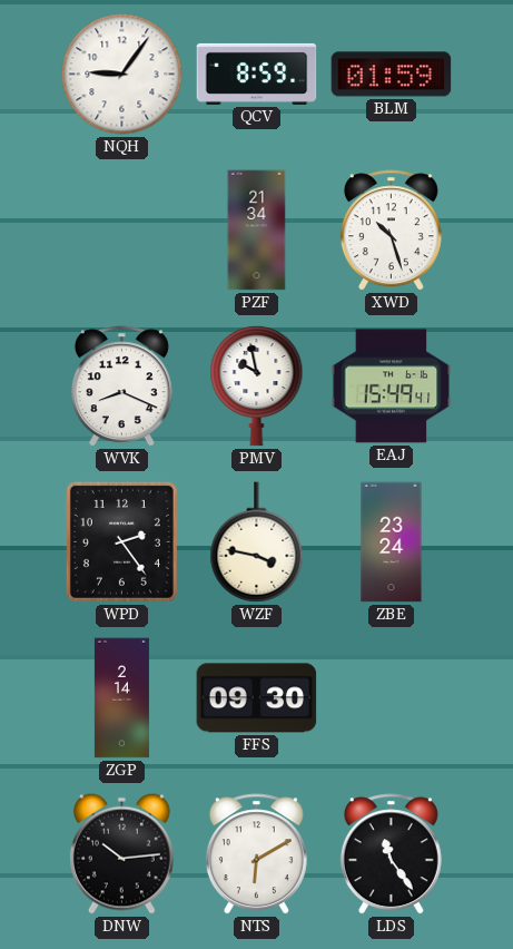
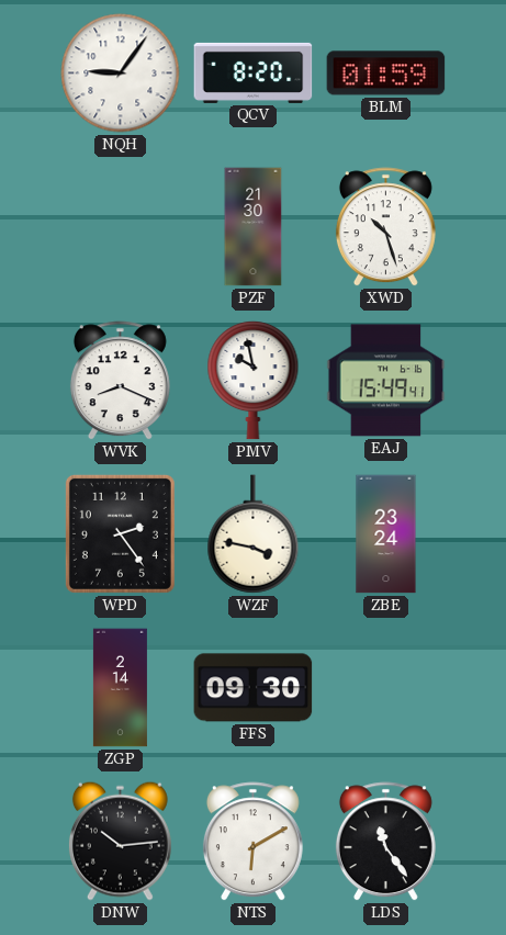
QCV: 8:59 -> 8:20 (254, 72)
PZF: 21:34 -> 21:30 (254, 227)
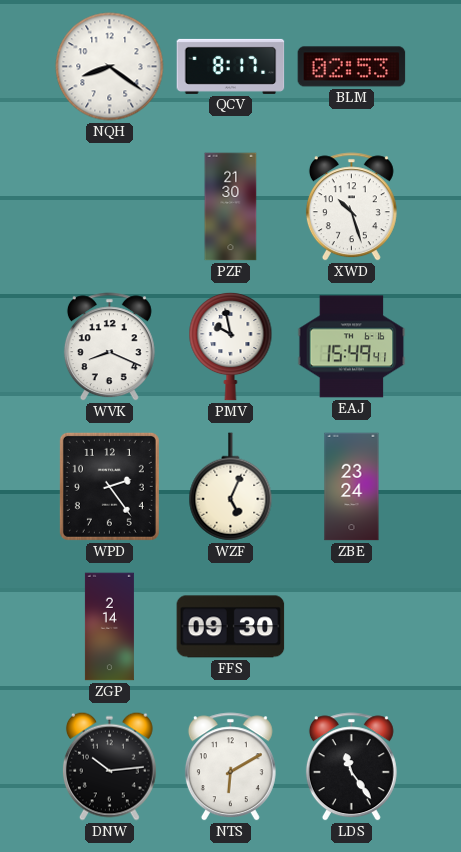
NQH: 9:06 -> 8:21 (110, 67)
QCV: 8:20 -> 8:17 (231, 66)
BLM: 01:59 -> 02:53 (352, 67)
WZF: 3:47 -> 5:04 (231, 487)
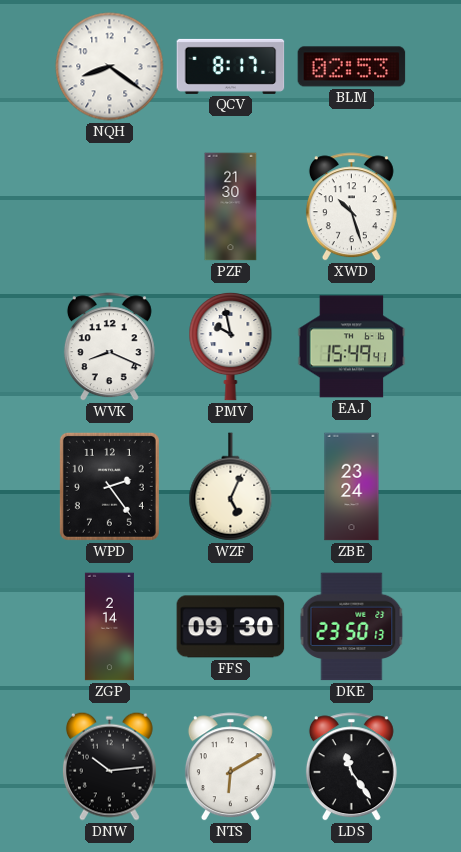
DKE: none -> 23:50 (352, 627)
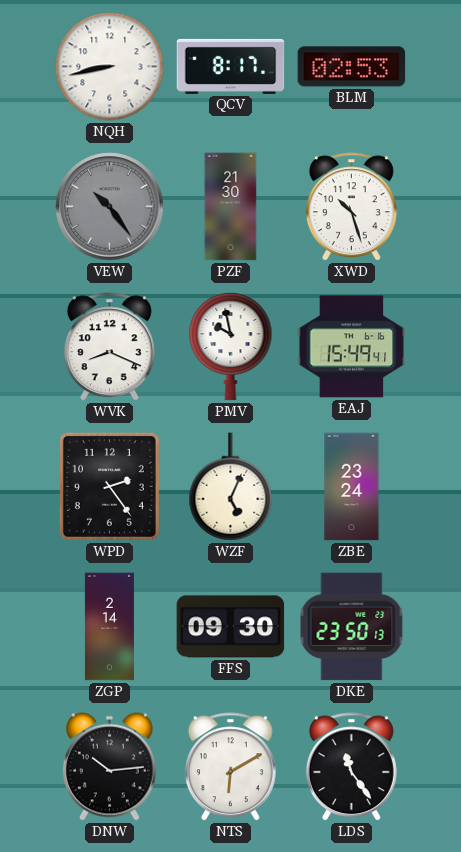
NQH: 8:21 -> 8:43 (110, 67)
VEW: none -> 10:24 (110, 207)
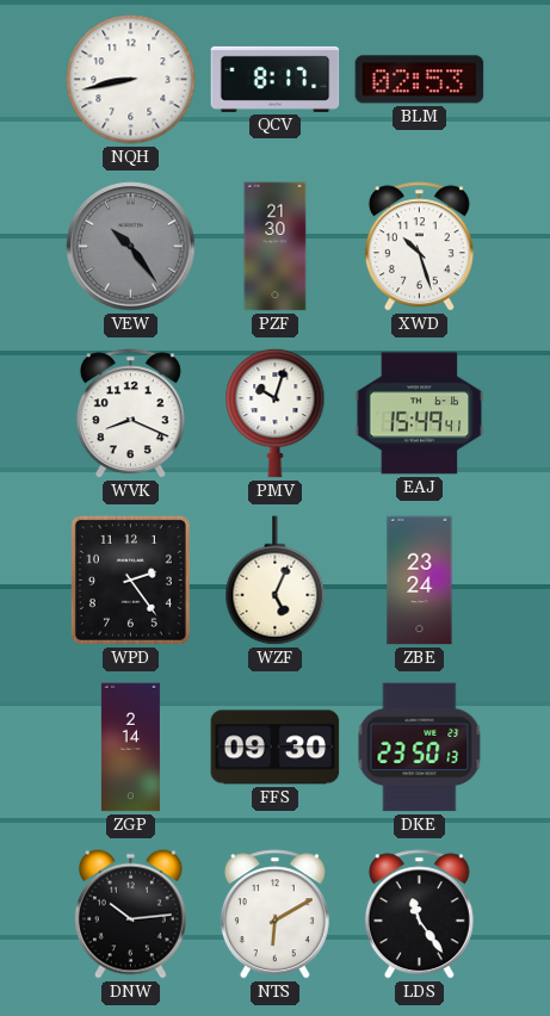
PMV: 9:58 -> 10:03 (276, 413)
